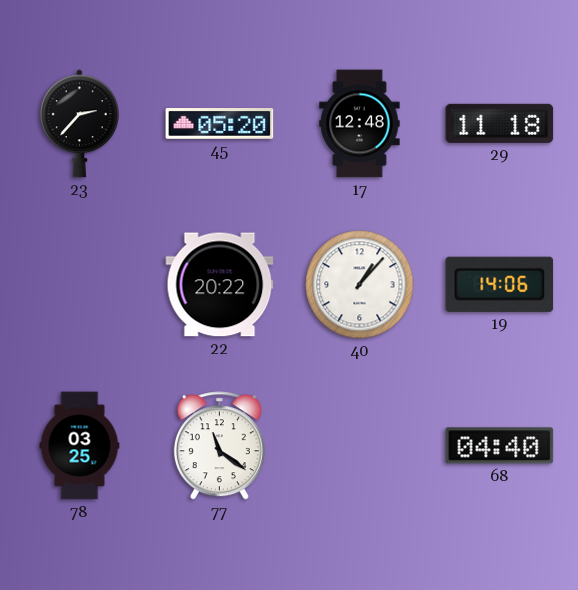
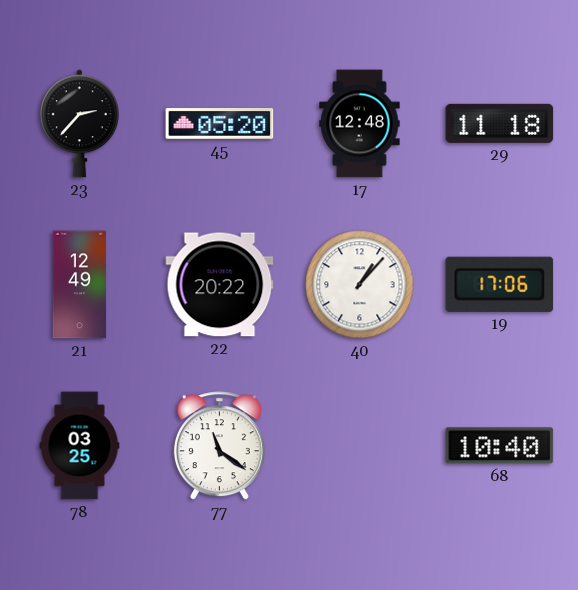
21: none -> 12:49 (80, 285)
19: 14:06 -> 17:06 (500, 284)
68: 04:40 -> 10:40 (500, 446)
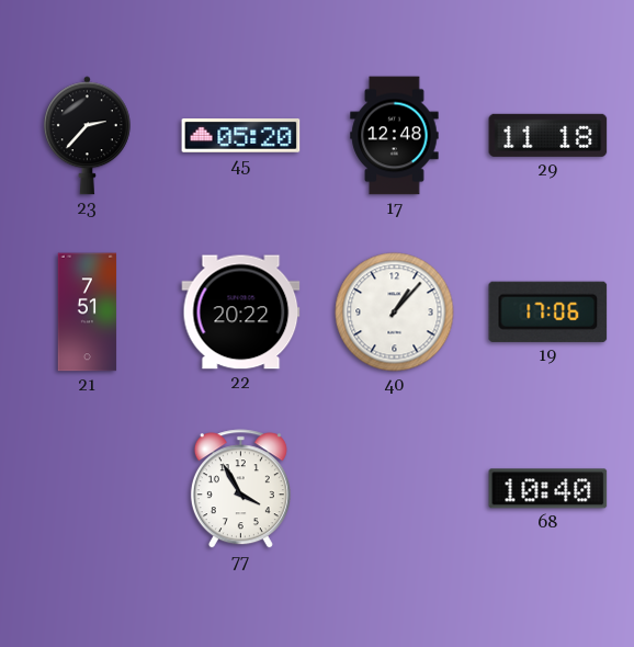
21: 12:49 -> 7:51 (88, 313)
78: 03:25 -> none (80, 446)
77: 11:21 -> 3:55 (240, 489)
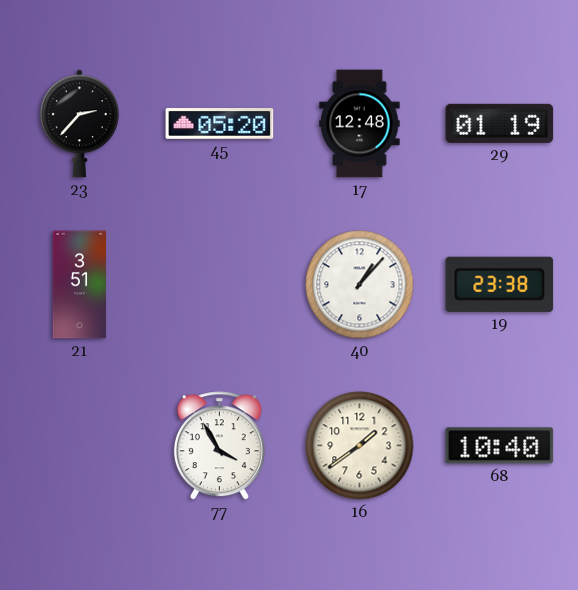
29: 11:18 -> 01:19 (500, 123)
21: 7:51 -> 3:51 (80, 285)
22: 20:22 -> none (241, 313)
19: 17:06 -> 23:38 (500, 284)
16: none -> 1:39 (360, 446)
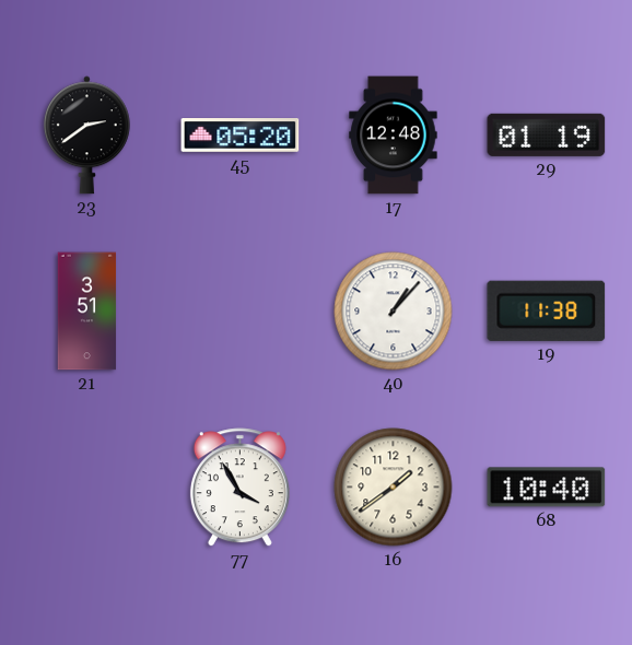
23: 2:37 -> 2:39 (86, 136)
19: 23:38 -> 11:38 (547, 310)
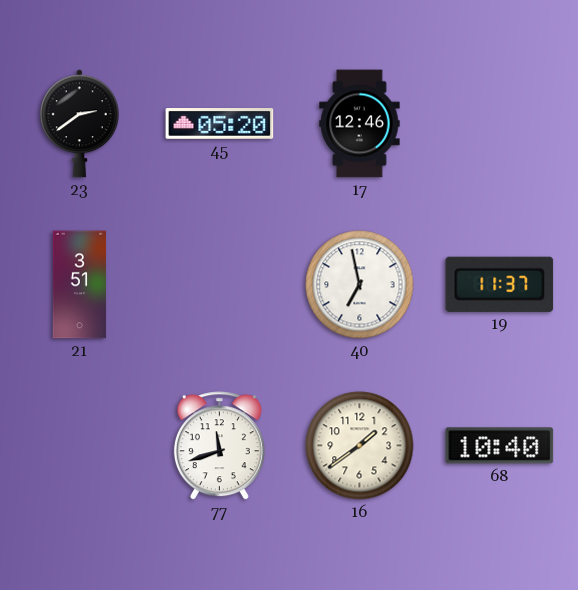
17: 12:48 -> 12:46 (360, 124)
29: 01:19 -> none (547, 134)
40: 1:07 -> 6:58 (360, 285)
19: 11:38 -> 11:37 (500, 284)
77: 3:55 -> 11:42 (219, 446)
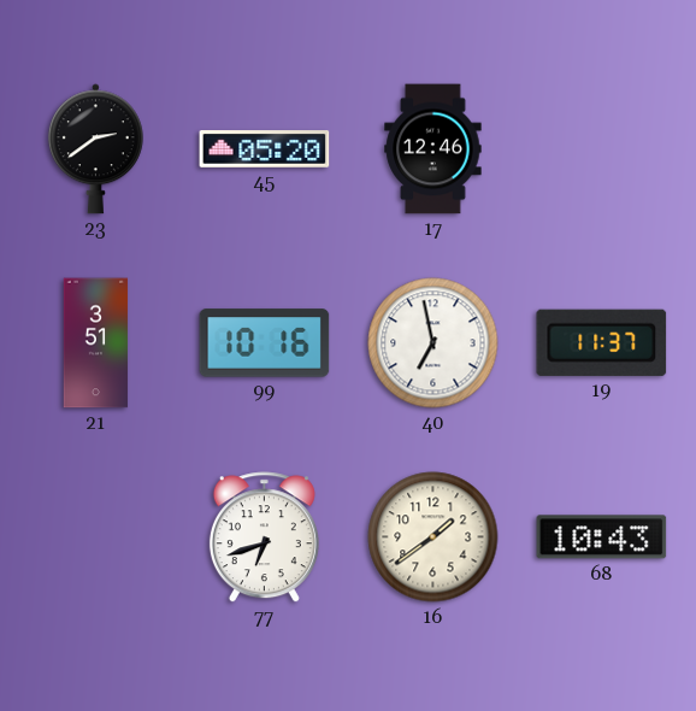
99: none -> 10:16 (265, 343)
77: 11:42 -> 6:42 (264, 537)
68: 10:40 -> 10:43 (602, 537)
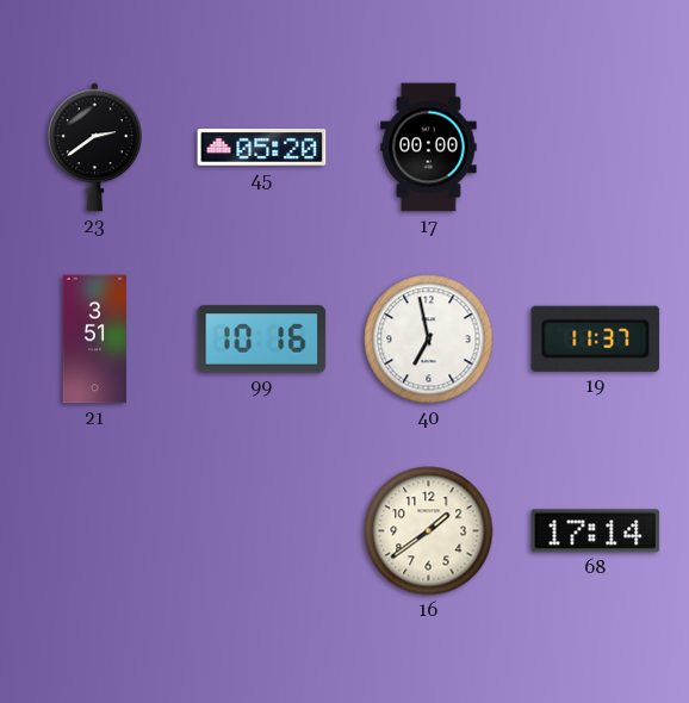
17: 12:46 -> 00:00 (429, 148)
77: 6:42 -> none (264, 537)
68: 10:43 -> 17:14 (596, 531)
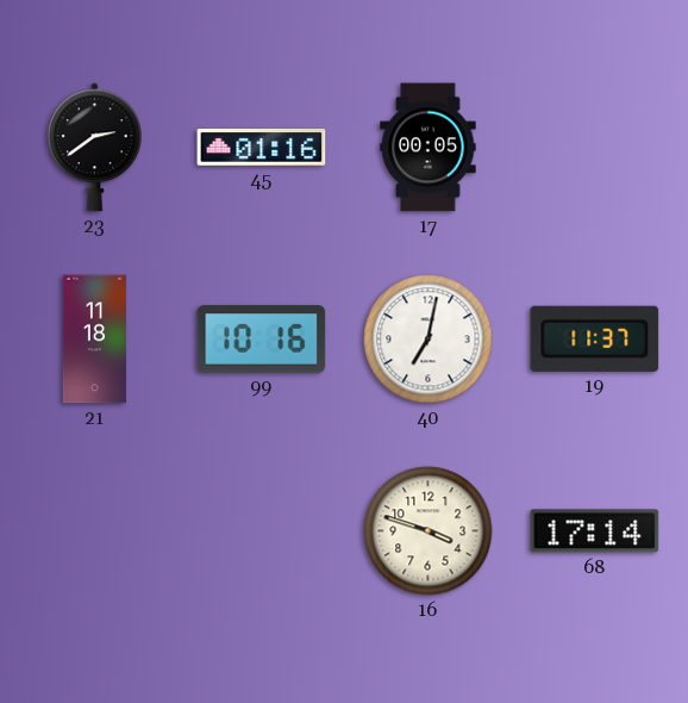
45: 05:20 -> 01:16 (262, 148)
17: 00:00 -> 00:05 (429, 148)
21: 3:51 -> 11:18 (95, 340)
40: 6:58 -> 7:02 (429, 340)
16: 1:39 -> 3:48 (429, 531)
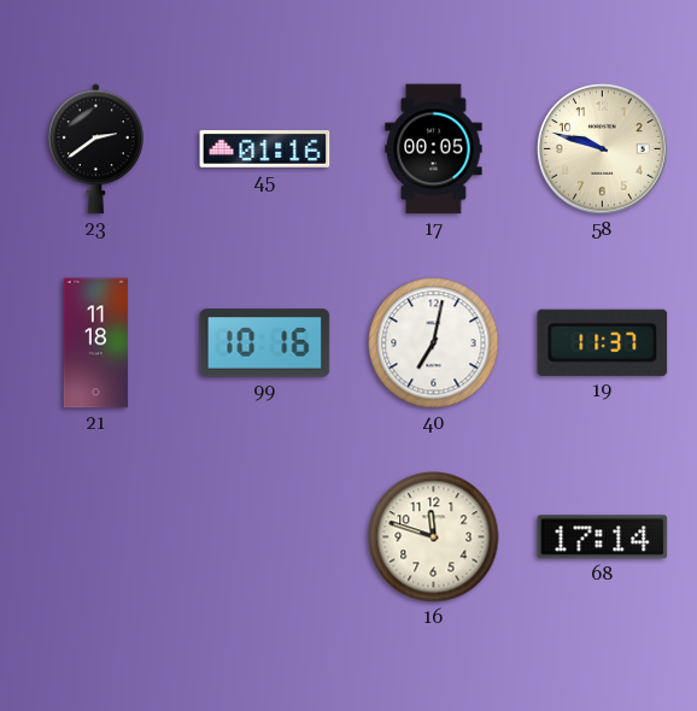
58: none -> 9:48 (603, 149)
16: 3:48 -> 11:48 (434, 537)
